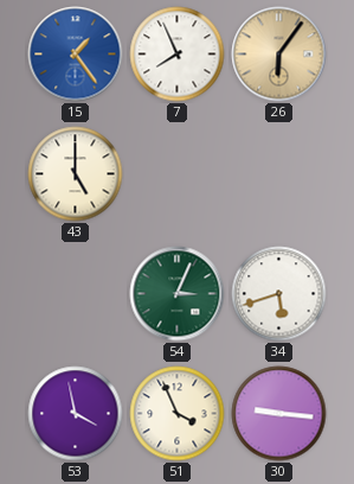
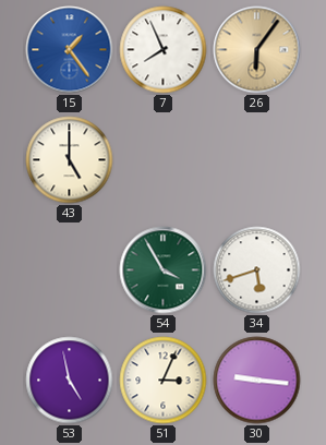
54: 3:04 -> 3:55 (164, 270)
53: 3:58 -> 4:58 (70, 381)
51: 3:56 -> 3:04 (164, 381)
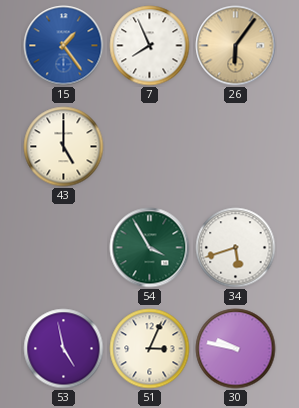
30: 9:16 -> 9:47 (236, 349)
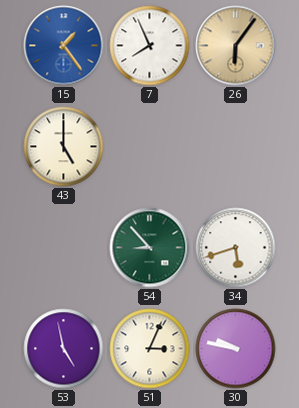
54: 3:55 -> 8:53 (150, 248)
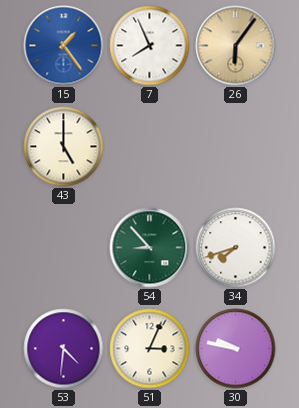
34: 5:42 -> 7:42 (236, 248)
53: 4:58 -> 4:31 (64, 349)
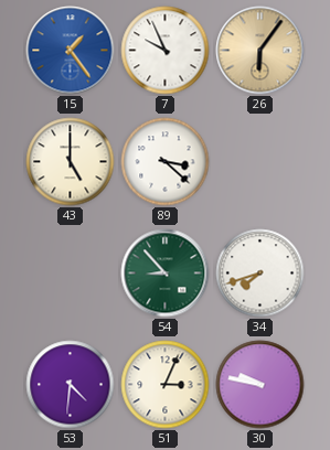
7: 7:56 -> 9:56 (166, 51)
89: none -> 3:22 (166, 162)
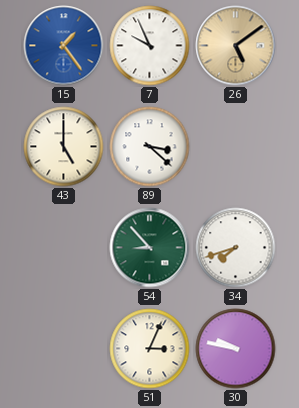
26: 6:06 -> 5:09 (236, 46)
53: 4:31 -> none (71, 385)
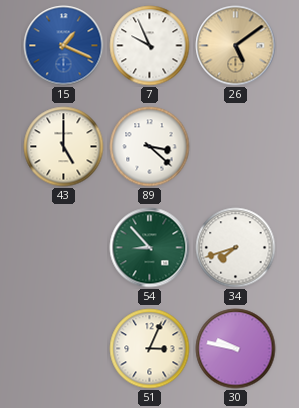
15: 1:24 -> 1:19 (64, 46)
